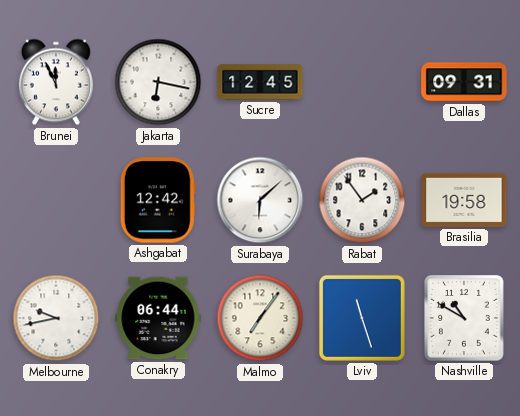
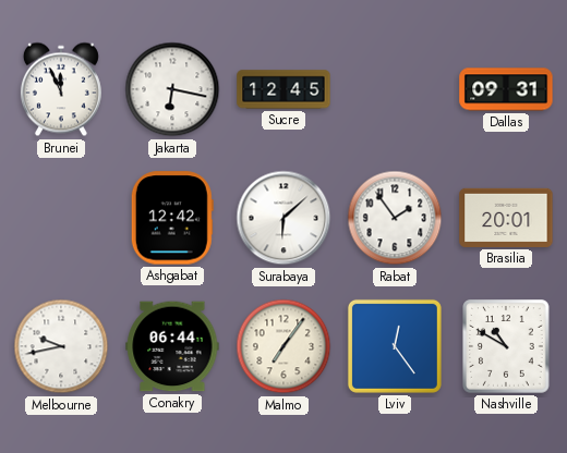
Brasilia: 19:58 -> 20:01 (506, 218)
Lviv: 11:27 -> 12:24 (395, 346)
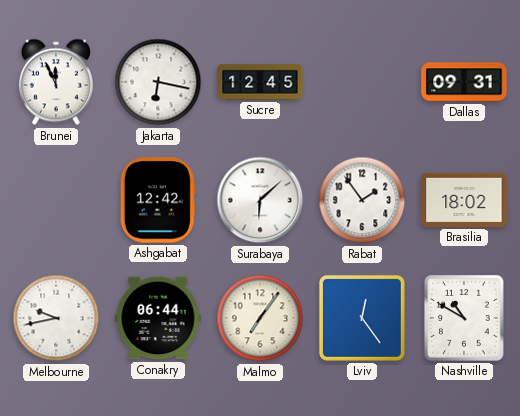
Brasilia: 20:01 -> 18:02 (464, 200)
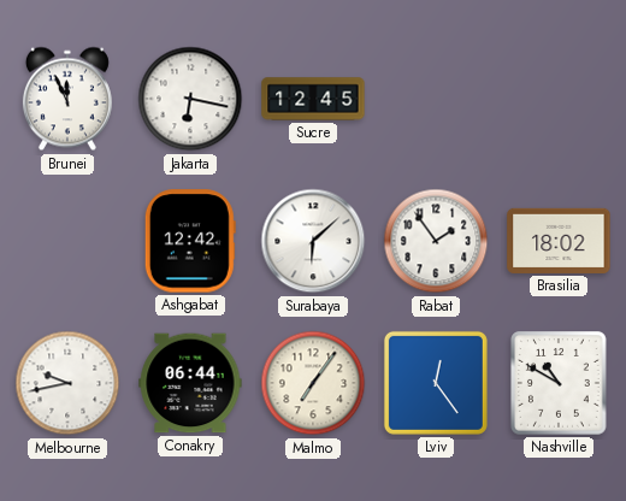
Dallas: 09:31 -> none (464, 82)
